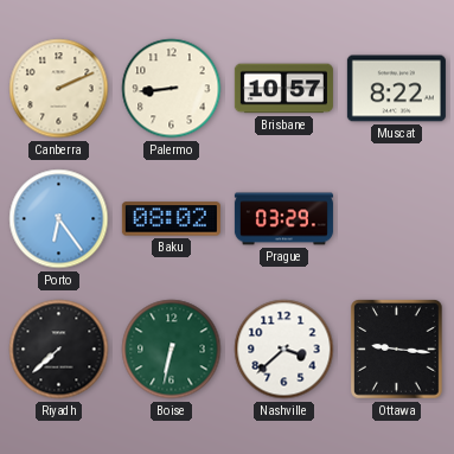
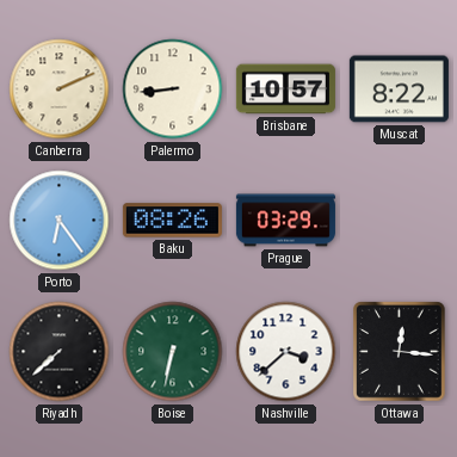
Baku: 08:02 -> 08:26 (172, 221)
Ottawa: 9:16 -> 12:16 (400, 352)
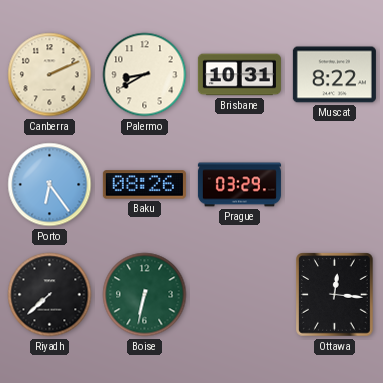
Palermo: 8:44 -> 8:40 (145, 75)
Brisbane: 10:57 -> 10:31 (239, 75)
Nashville: 3:38 -> none (286, 352)
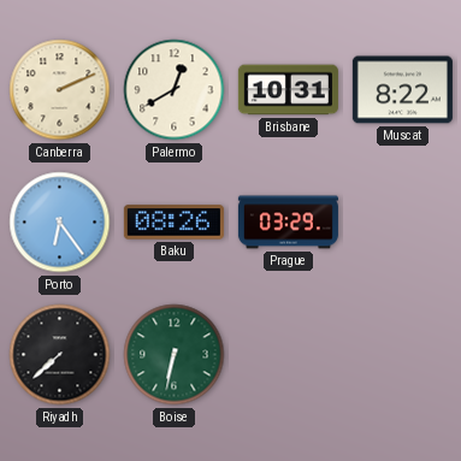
Palermo: 8:40 -> 12:40 (175, 90)
Ottawa: 12:16 -> none (335, 295)
